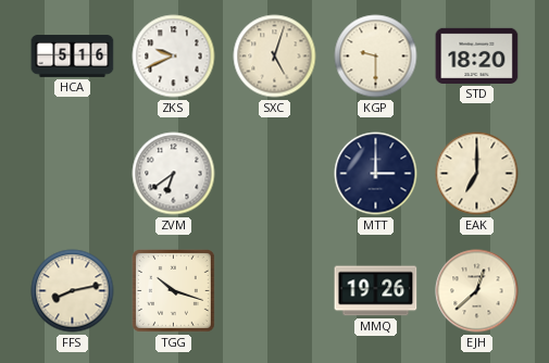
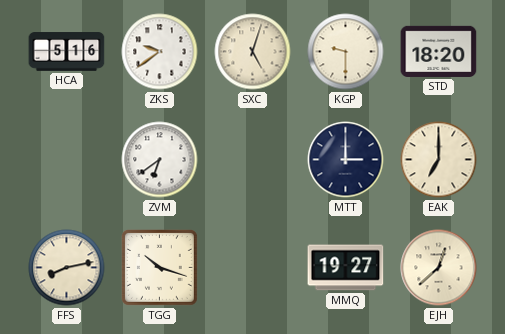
ZKS: 9:41 -> 9:39 (160, 52)
MMQ: 19:26 -> 19:27 (346, 268)
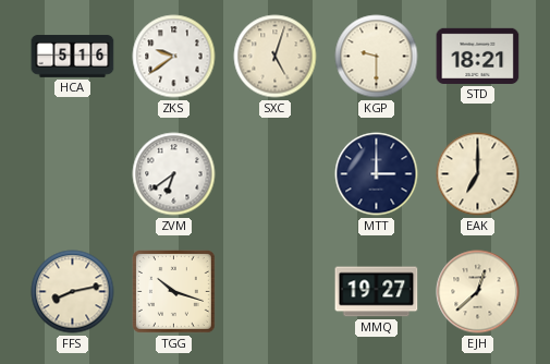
STD: 18:20 -> 18:21 (478, 56)
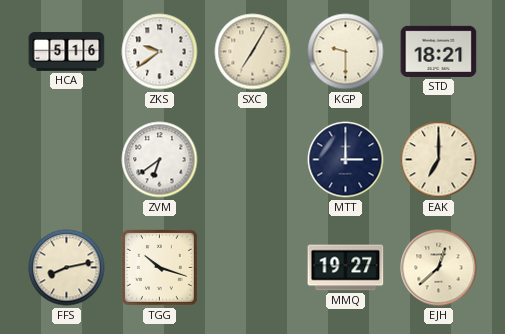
SXC: 5:03 -> 7:05 (253, 52)
